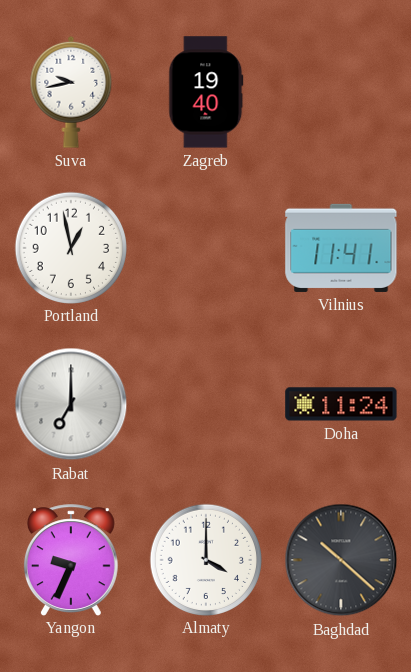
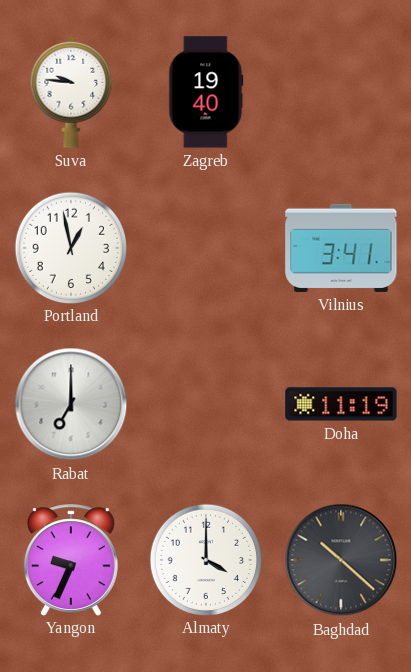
Suva: 9:43 -> 9:46 (71, 92)
Vilnius: 11:41 -> 3:41 (341, 248)
Doha: 11:24 -> 11:19 (341, 404)
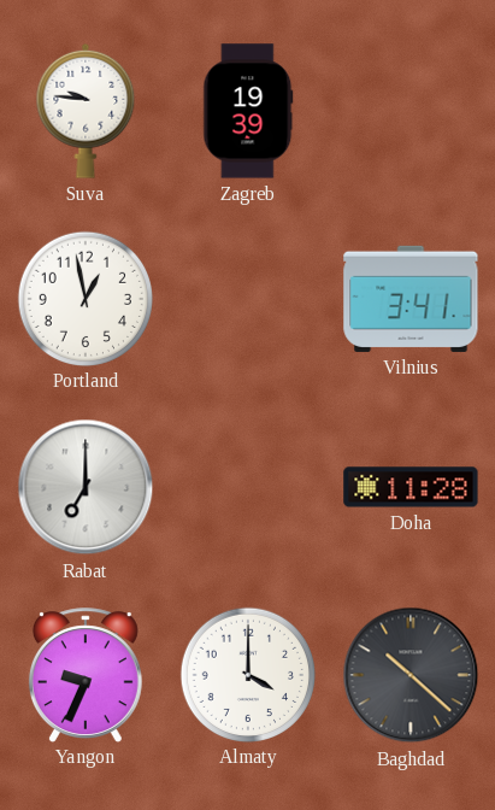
Zagreb: 19:40 -> 19:39 (248, 111)
Doha: 11:19 -> 11:28 (411, 487)
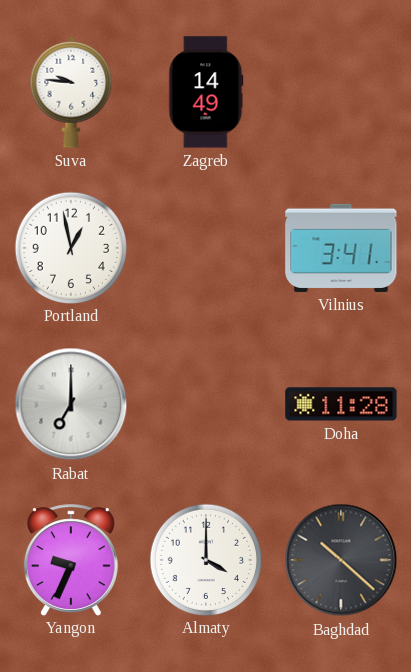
Zagreb: 19:39 -> 14:49 (206, 92)
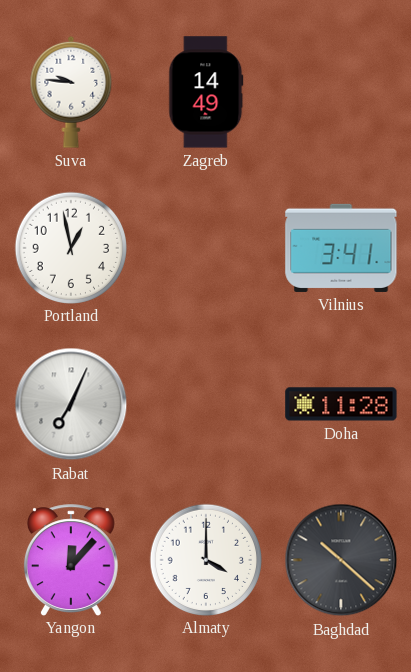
Rabat: 7:00 -> 7:04 (71, 404)
Yangon: 9:34 -> 12:07 (71, 560)
